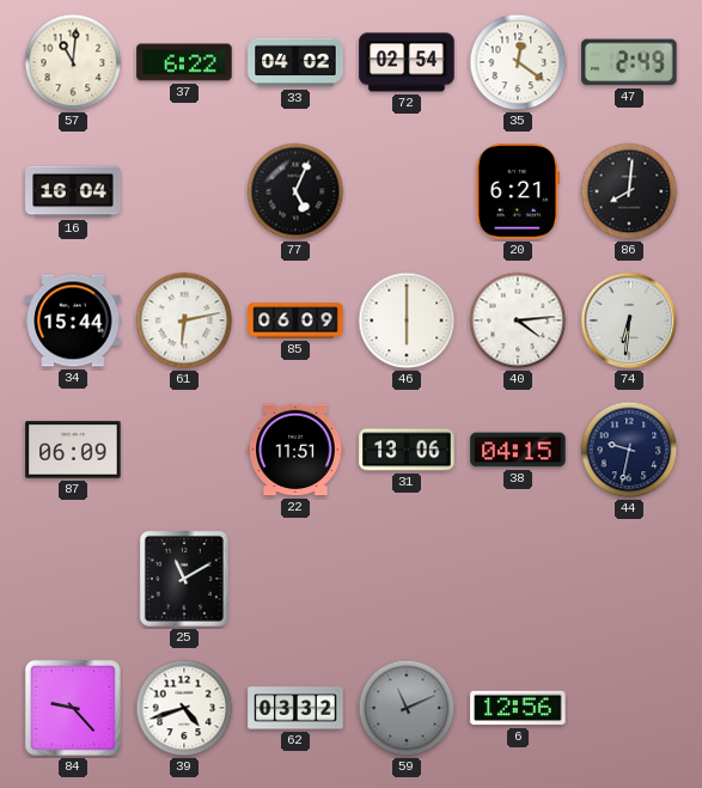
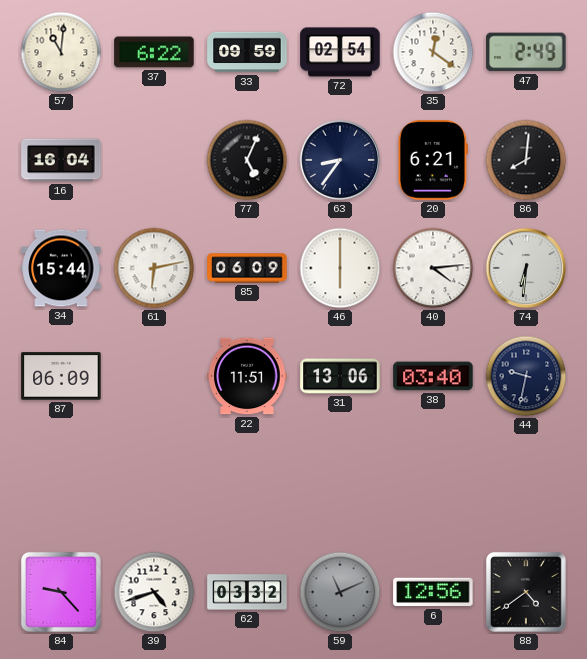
33: 04:02 -> 09:59 (247, 52)
63: none -> 8:36 (340, 160)
38: 04:15 -> 03:40 (433, 376)
25: 11:10 -> none (184, 579)
88: none -> 4:39 (526, 592)
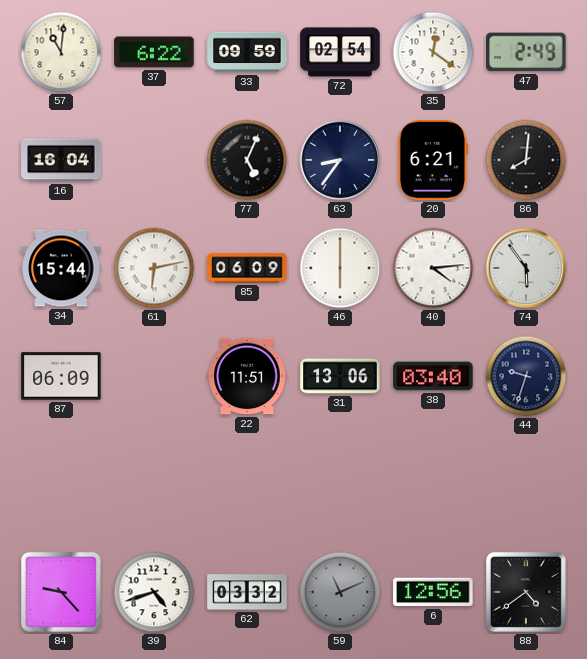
74: 6:31 -> 5:54 (526, 268)
44: 9:32 -> 9:33 (526, 376)
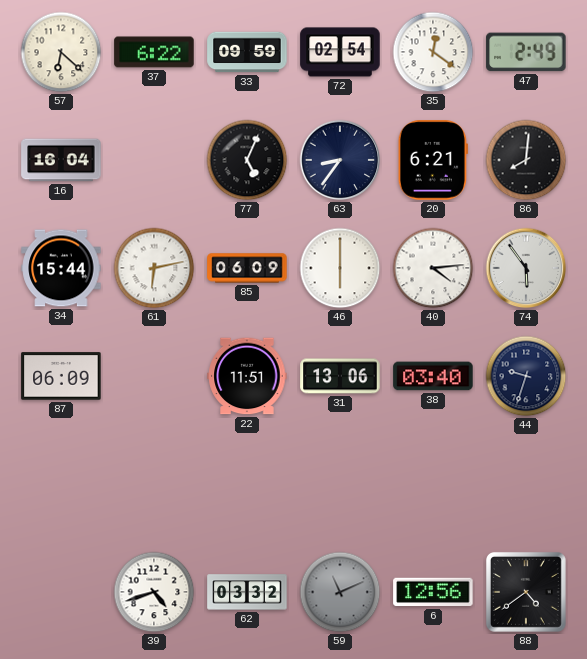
57: 11:01 -> 6:22 (61, 52)
84: 9:23 -> none (61, 592)
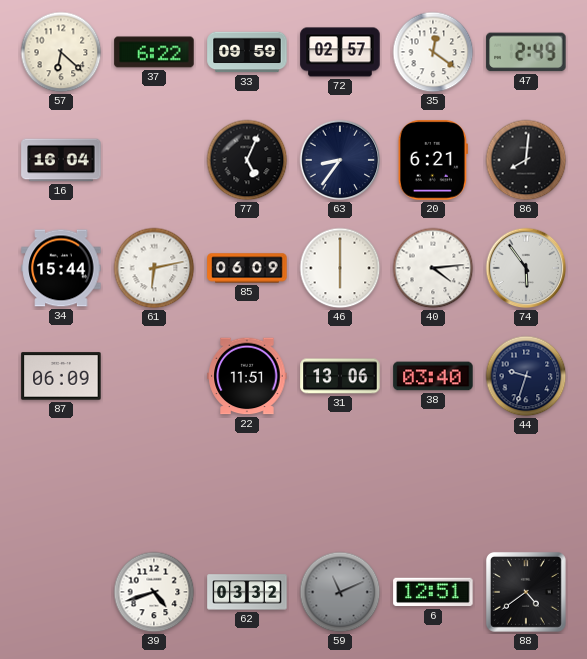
72: 02:54 -> 02:57 (340, 52)
6: 12:56 -> 12:51 (433, 592)
